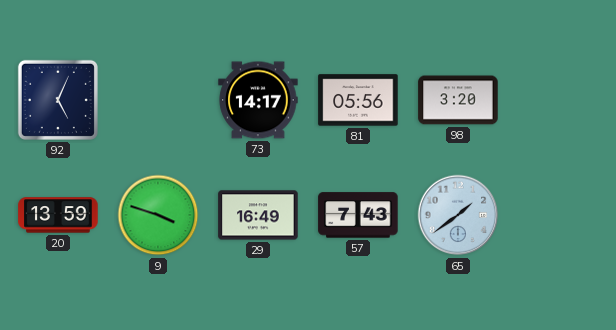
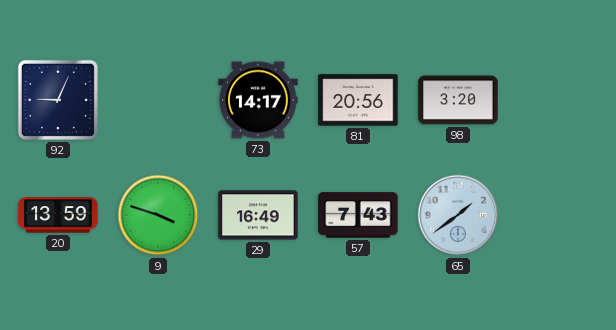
92: 5:04 -> 9:04 (58, 100)
81: 05:56 -> 20:56 (358, 100)
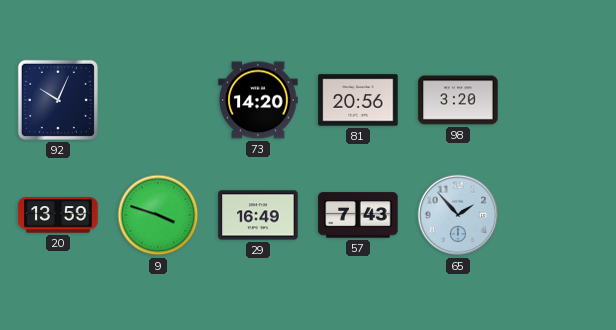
92: 9:04 -> 10:04 (58, 100)
73: 14:17 -> 14:20 (258, 100)
65: 1:39 -> 1:53 (458, 215)
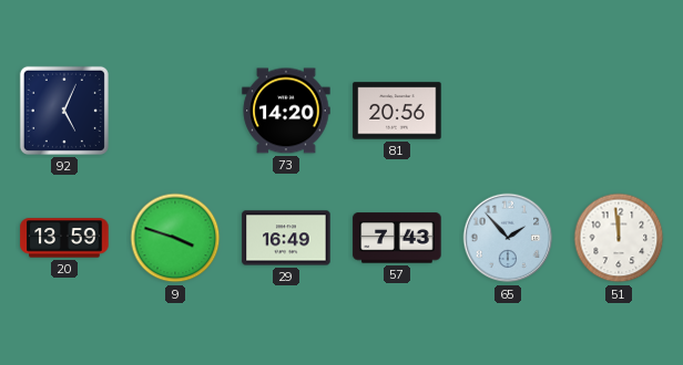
92: 10:04 -> 5:04 (64, 111)
98: 3:20 -> none (458, 100)
51: none -> 11:59 (619, 238)
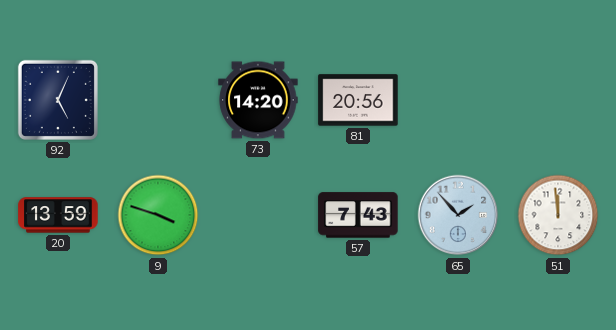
29: 16:49 -> none (286, 238)
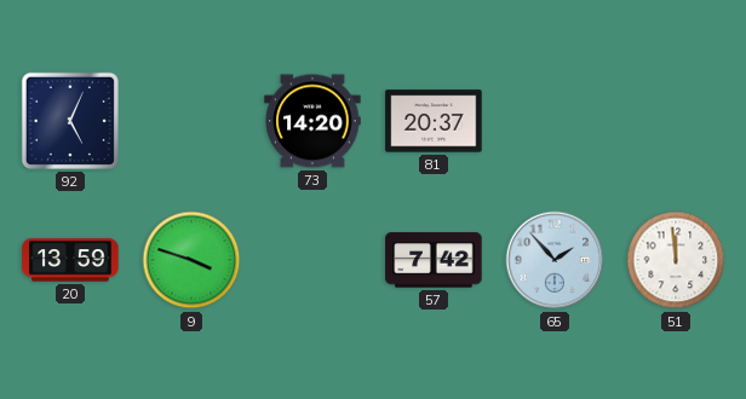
81: 20:56 -> 20:37 (434, 121)
57: 7:43 -> 7:42 (434, 260)
